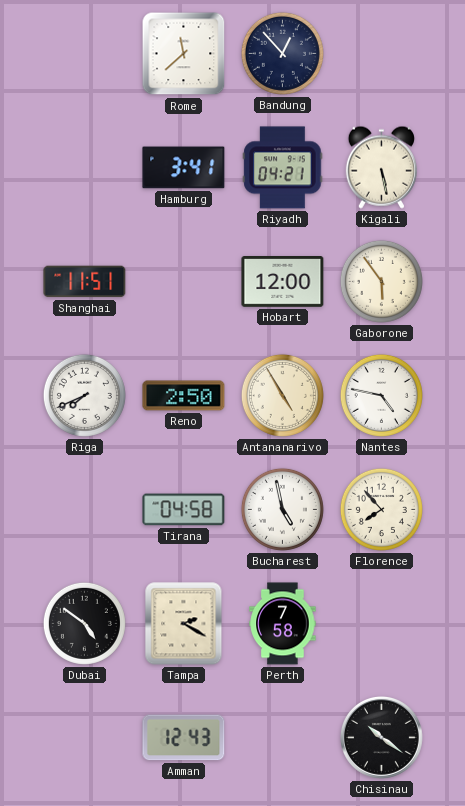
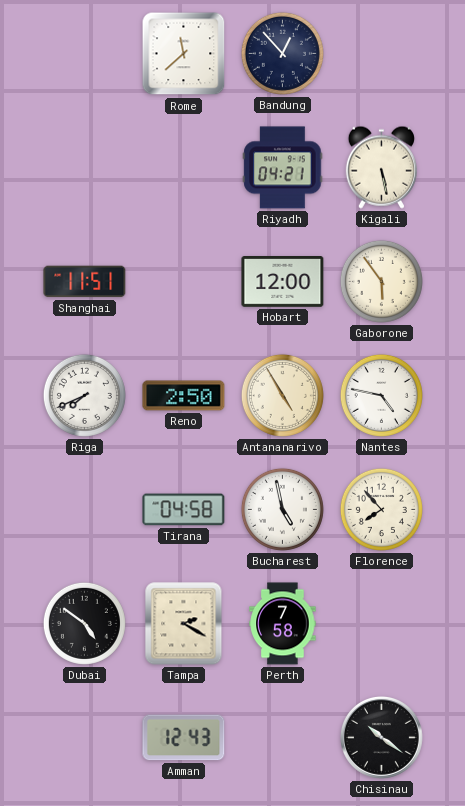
Hamburg: 3:41 -> none (184, 168)
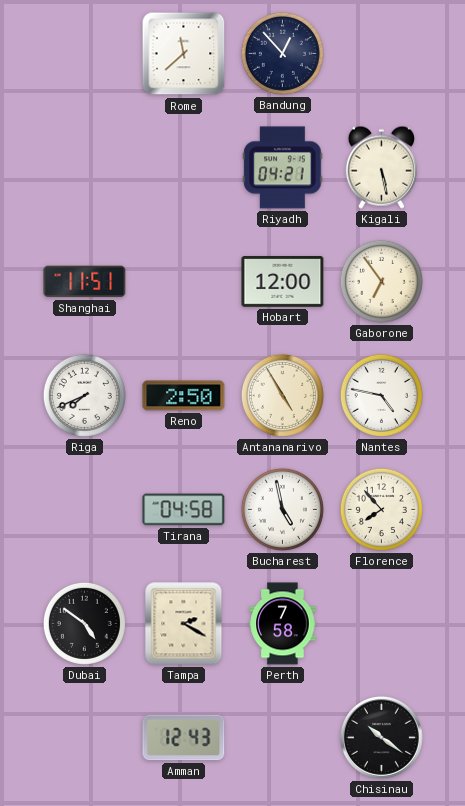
Gaborone: 5:54 -> 6:54 (381, 281)
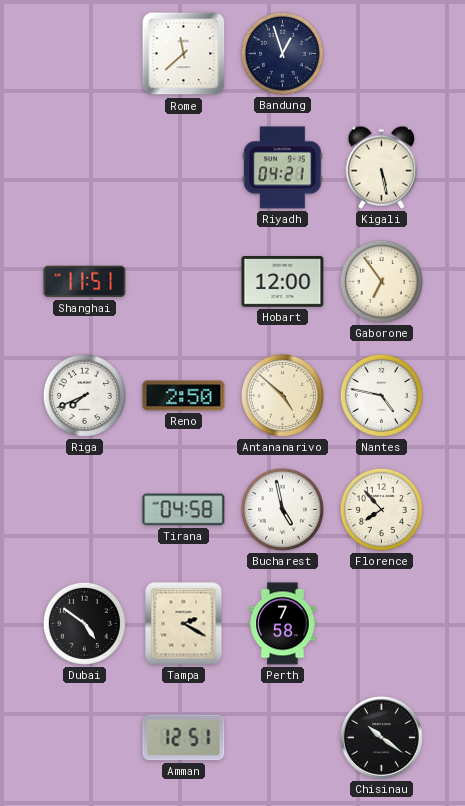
Bandung: 12:53 -> 12:57 (282, 53)
Antananarivo: 4:55 -> 4:52 (282, 395)
Amman: 12:43 -> 12:51 (184, 738)
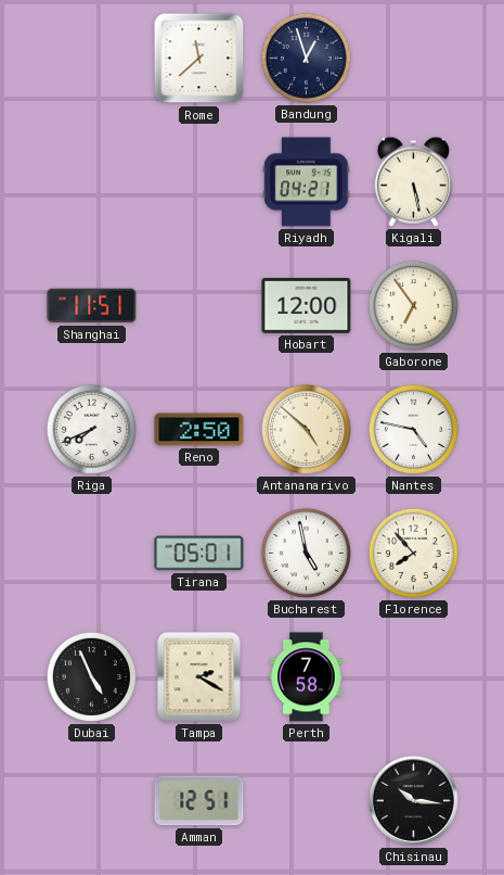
Tirana: 04:58 -> 05:01 (199, 554)
Dubai: 4:51 -> 4:56 (91, 676)
Chisinau: 10:21 -> 10:16 (413, 800)
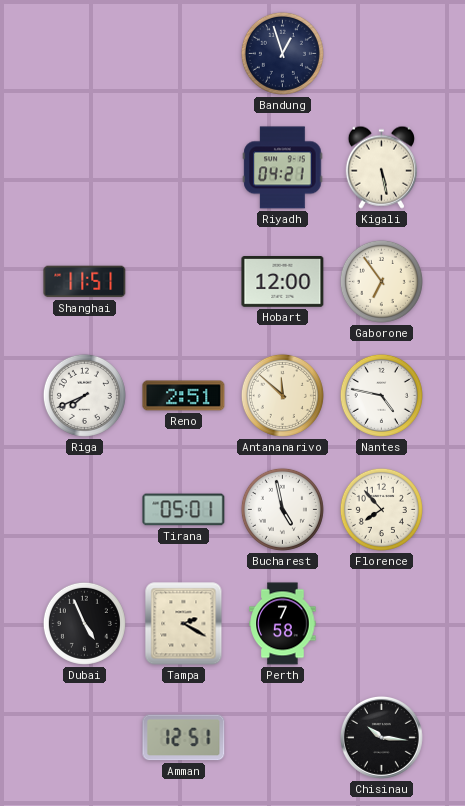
Rome: 11:38 -> none (199, 59)
Reno: 2:50 -> 2:51 (184, 396)
Antananarivo: 4:52 -> 11:52 (282, 395)
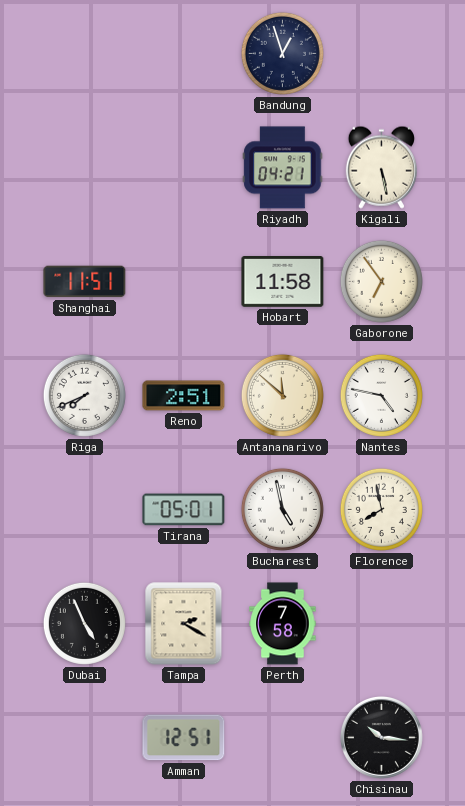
Hobart: 12:00 -> 11:58 (283, 282)
Florence: 7:53 -> 7:58 (381, 509)
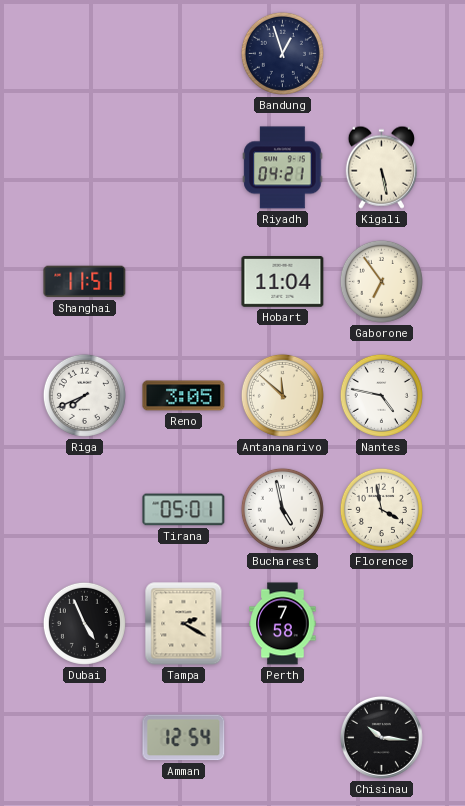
Hobart: 11:58 -> 11:04 (283, 282)
Reno: 2:51 -> 3:05 (184, 396)
Florence: 7:58 -> 3:58 (381, 509)
Amman: 12:51 -> 12:54 (184, 738)
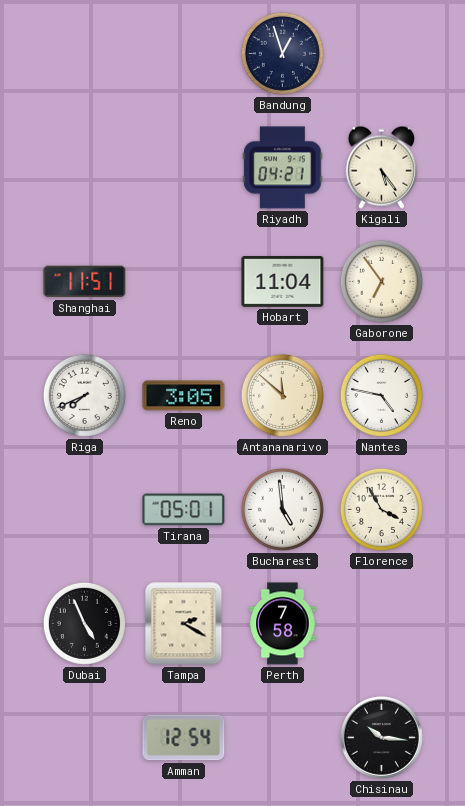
Kigali: 5:28 -> 5:24 (381, 167)
Bucharest: 4:58 -> 4:59 (282, 509)
Florence: 3:58 -> 3:55 (381, 509)
